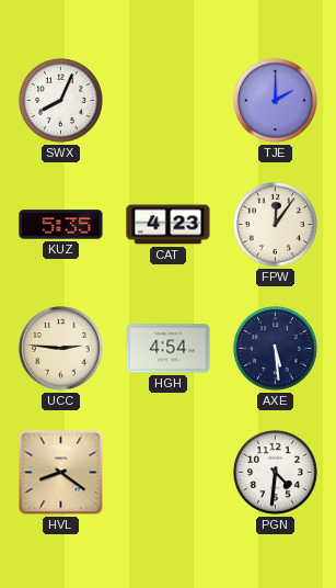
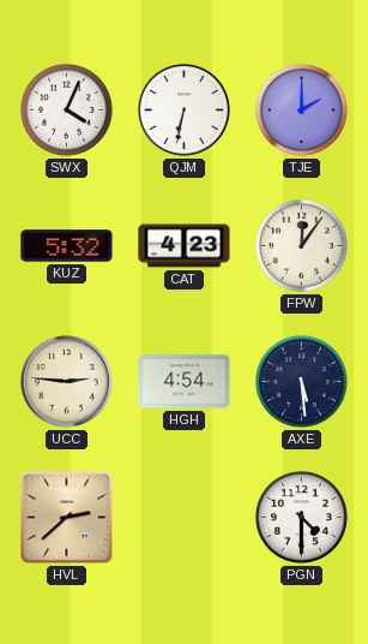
SWX: 8:04 -> 4:04 (66, 109)
QJM: none -> 6:32 (183, 109)
KUZ: 5:35 -> 5:32 (67, 246)
HVL: 8:21 -> 2:38 (67, 518)
PGN: 4:31 -> 4:30 (301, 517)
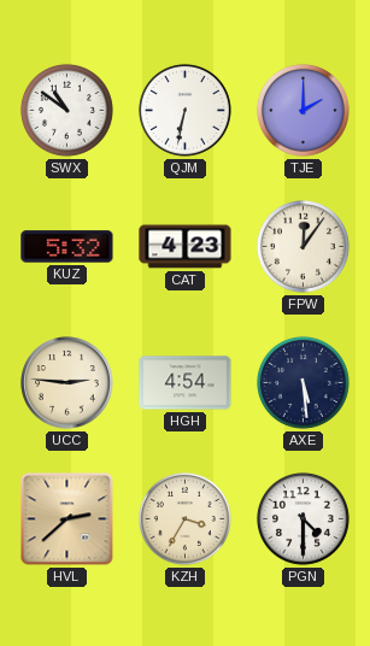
SWX: 4:04 -> 10:51 (66, 110)
KZH: none -> 3:35 (184, 518)
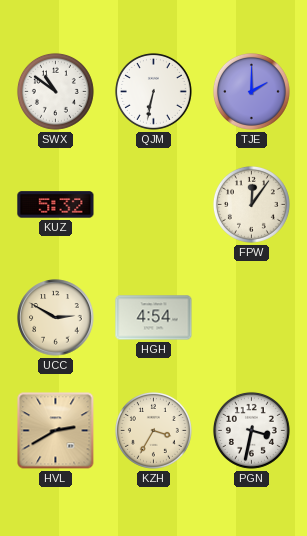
CAT: 4:23 -> none (186, 247)
UCC: 2:46 -> 2:50 (56, 318)
AXE: 5:29 -> none (303, 382)
HVL: 2:38 -> 2:40 (56, 431)
PGN: 4:30 -> 3:32 (251, 430)
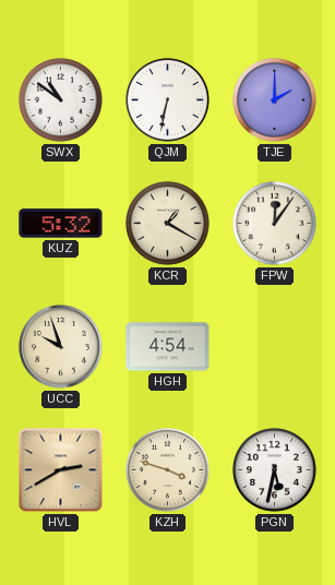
KCR: none -> 1:20 (167, 223)
UCC: 2:50 -> 9:57 (61, 347)
KZH: 3:35 -> 3:48 (167, 469)
PGN: 3:32 -> 5:32 (274, 469)
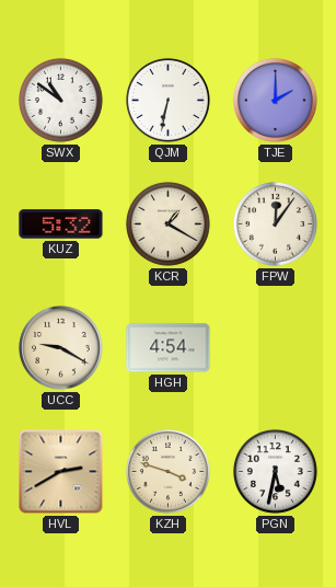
UCC: 9:57 -> 9:20 (61, 348)
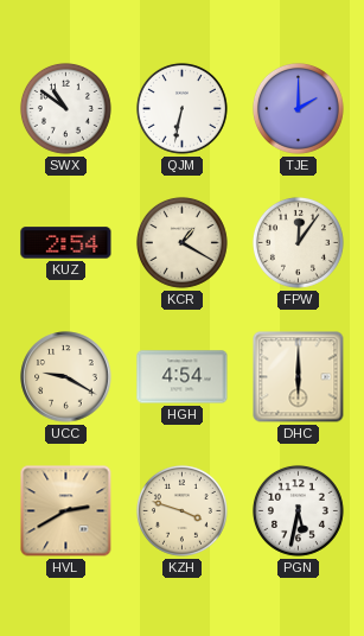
KUZ: 5:32 -> 2:54 (66, 243)
DHC: none -> 6:00 (299, 377)
